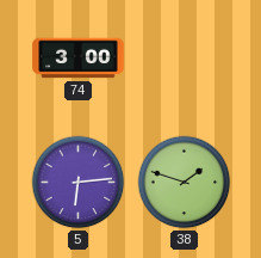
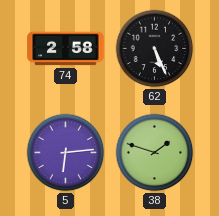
74: 3:00 -> 2:58 (66, 49)
62: none -> 5:26 (155, 49)
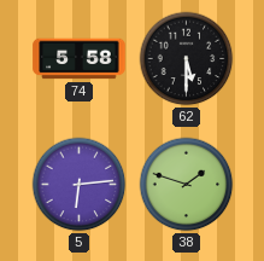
74: 2:58 -> 5:58 (80, 59)
62: 5:26 -> 5:30 (187, 59)
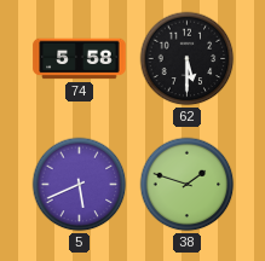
5: 6:14 -> 5:41 (80, 185)
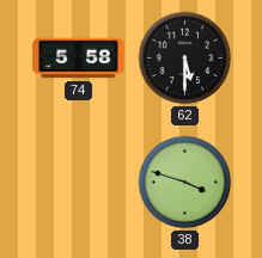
5: 5:41 -> none (80, 185)
38: 1:48 -> 3:48 (185, 183)
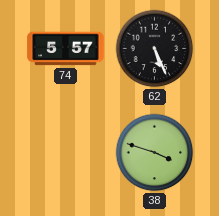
74: 5:58 -> 5:57 (66, 49)
62: 5:30 -> 5:26 (155, 49)
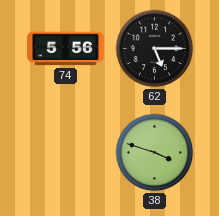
74: 5:57 -> 5:56 (66, 49)
62: 5:26 -> 5:15 (155, 49)
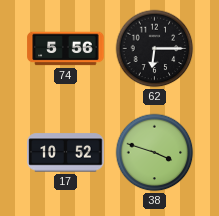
62: 5:15 -> 6:15 (155, 49)
17: none -> 10:52 (66, 153)
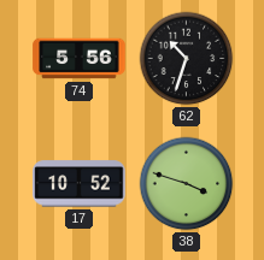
62: 6:15 -> 10:33 (187, 59)
